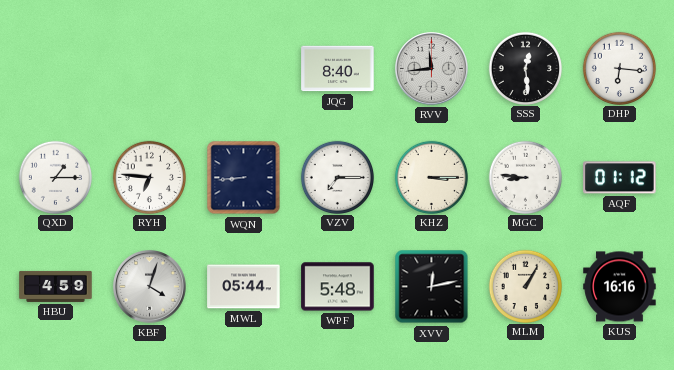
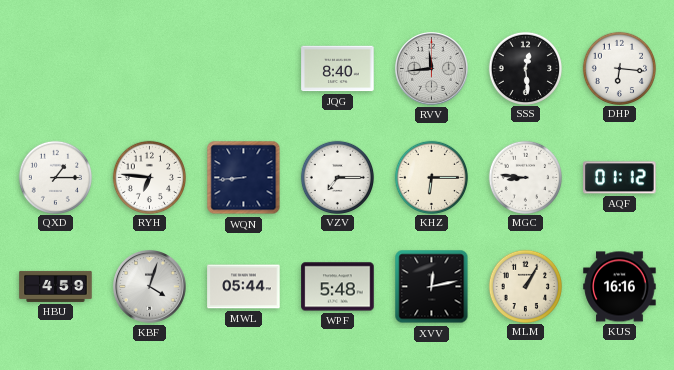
KHZ: 3:15 -> 6:15 (431, 177)
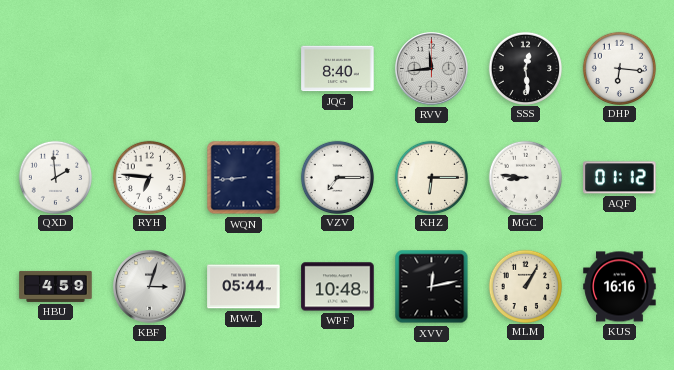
QXD: 1:15 -> 1:59 (55, 177)
KBF: 4:03 -> 3:03 (150, 287)
WPF: 5:48 -> 10:48 (338, 287)
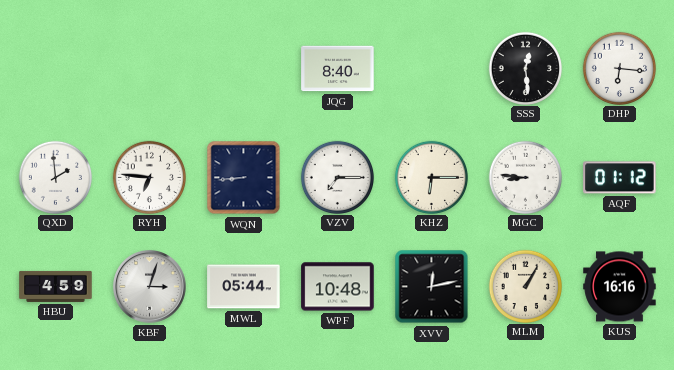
RVV: 11:44 -> none (432, 69)
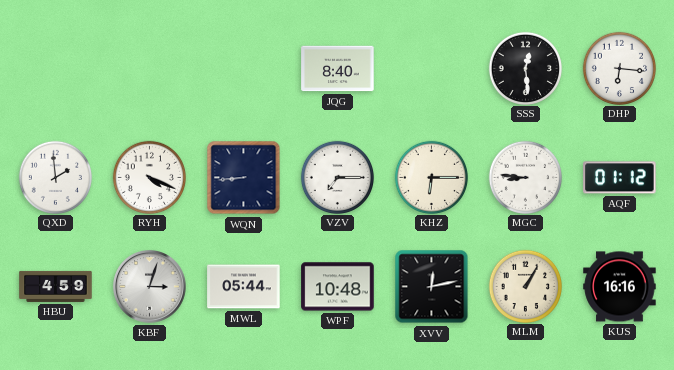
RYH: 6:46 -> 4:19 (149, 177)
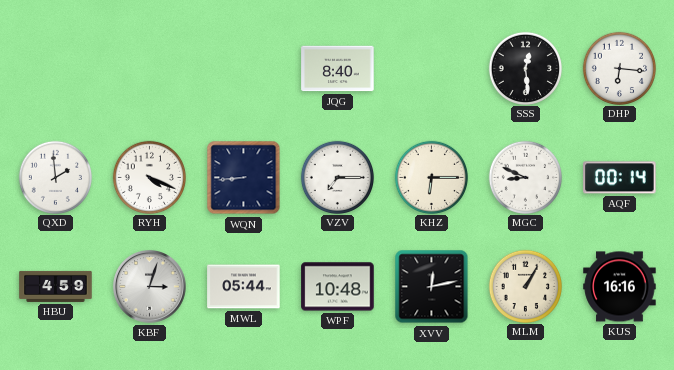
MGC: 8:46 -> 8:49 (525, 177)
AQF: 01:12 -> 00:14 (620, 178)
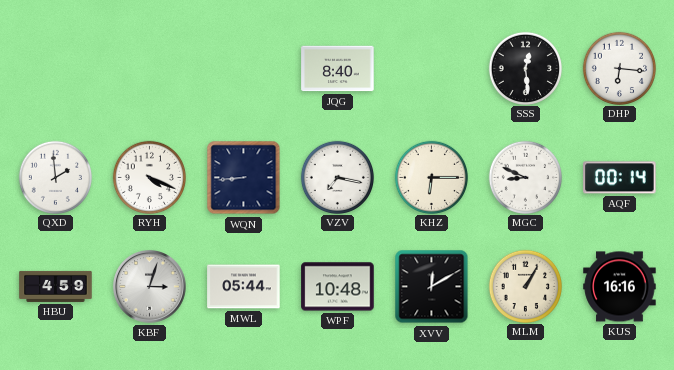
VZV: 7:15 -> 7:17 (337, 177)
XVV: 12:13 -> 12:10 (432, 287)
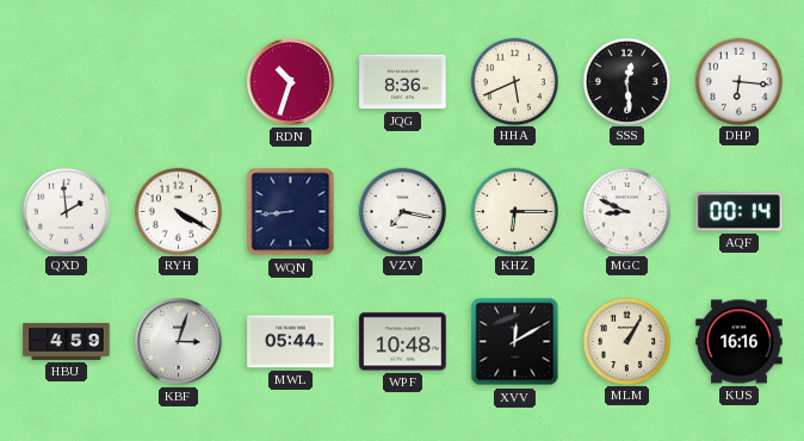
RDN: none -> 10:33 (291, 82)
JQG: 8:40 -> 8:36 (403, 82)
HHA: none -> 5:41 (514, 81)
RYH: 4:19 -> 4:20 (178, 211)
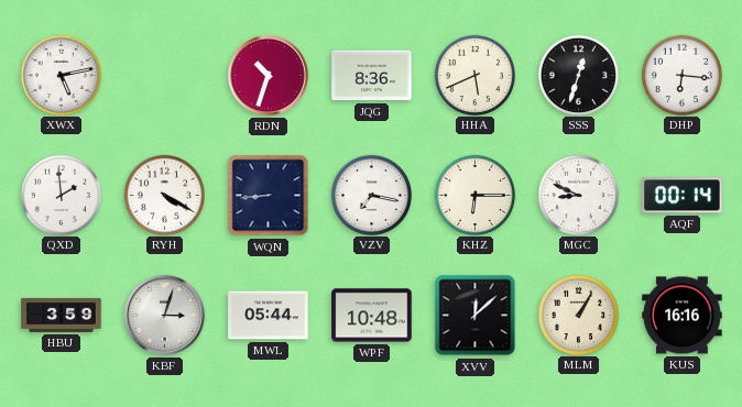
XWX: none -> 5:13 (61, 75)
SSS: 12:29 -> 12:33 (578, 75)
HBU: 4:59 -> 3:59 (62, 315)
XVV: 12:10 -> 12:08 (476, 316)
